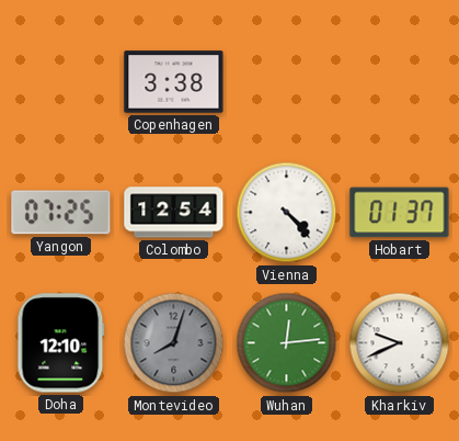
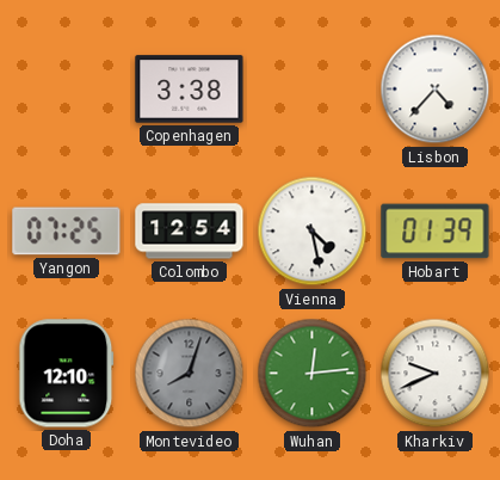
Lisbon: none -> 4:37 (436, 90)
Vienna: 4:23 -> 4:28 (313, 232)
Hobart: 01:37 -> 01:39 (436, 232)
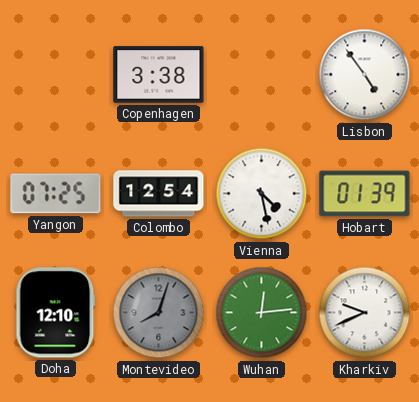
Lisbon: 4:37 -> 4:54 (365, 75)
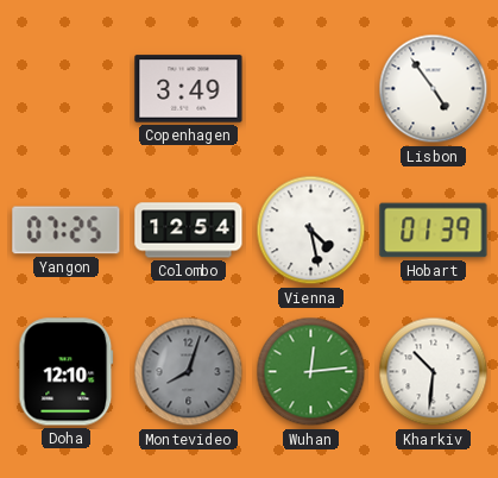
Copenhagen: 3:38 -> 3:49 (189, 89)
Kharkiv: 9:41 -> 10:31 (434, 372)
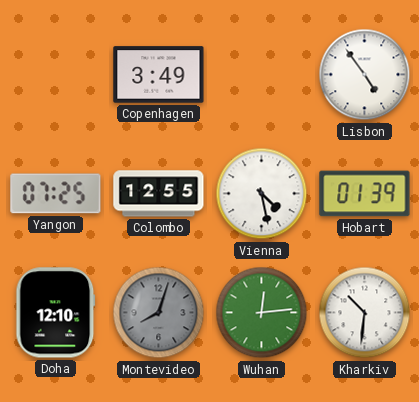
Colombo: 12:54 -> 12:55 (159, 194)
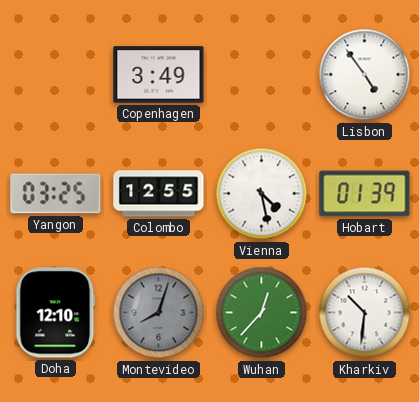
Yangon: 07:25 -> 03:25 (56, 194)
Wuhan: 12:14 -> 12:37 (262, 313)
